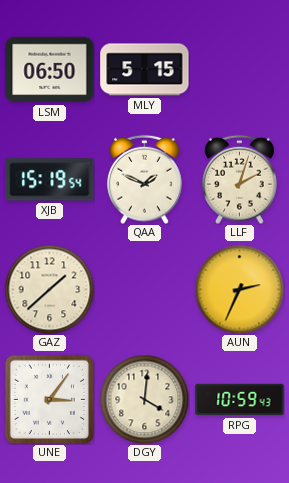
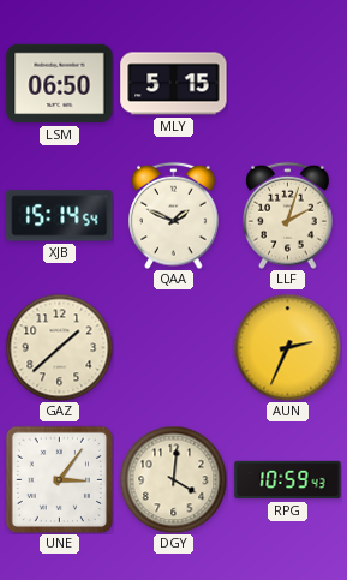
XJB: 15:19 -> 15:14 (60, 216)
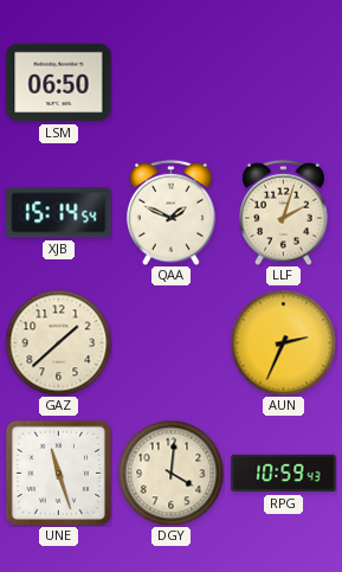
MLY: 5:15 -> none (174, 84)
UNE: 3:06 -> 11:27 (58, 473)
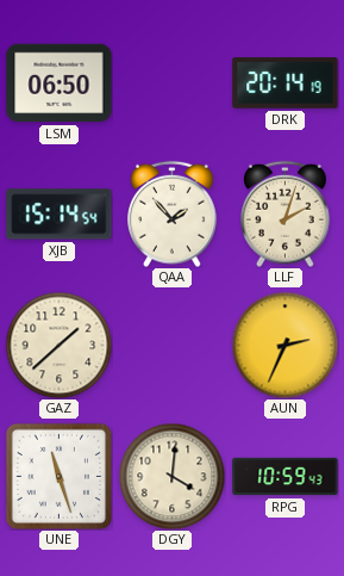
DRK: none -> 20:14 (286, 83)
QAA: 1:49 -> 1:53 (173, 213)
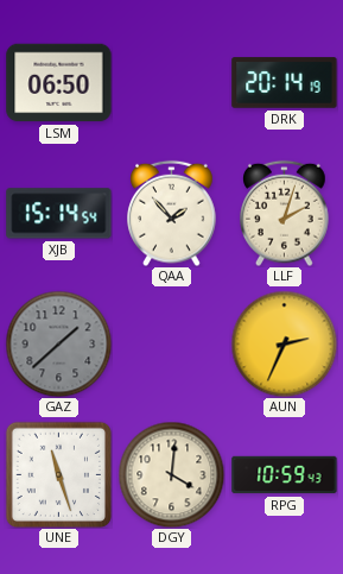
GAZ dial: cream -> grey (58, 343)
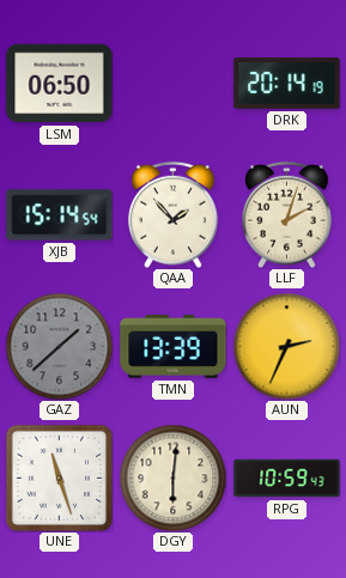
TMN: none -> 13:39 (174, 346)
DGY: 4:01 -> 6:01 (172, 477)
